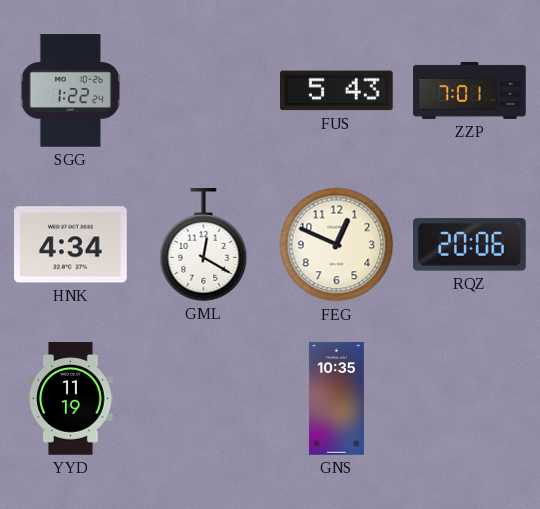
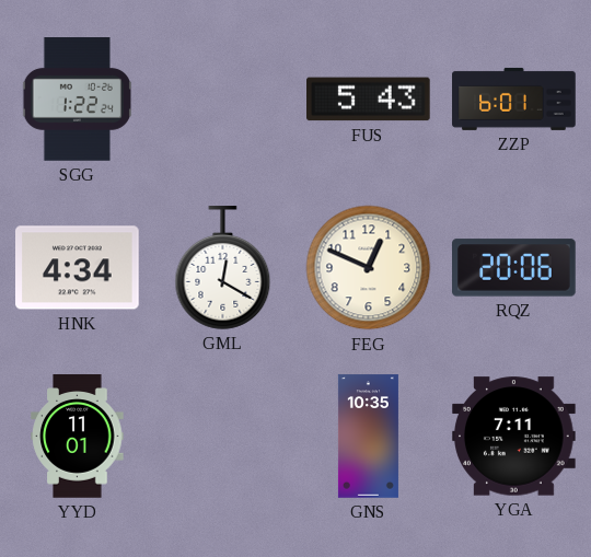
ZZP: 7:01 -> 6:01 (514, 98)
YYD: 11:19 -> 11:01 (78, 437)
YGA: none -> 7:11 (514, 437)
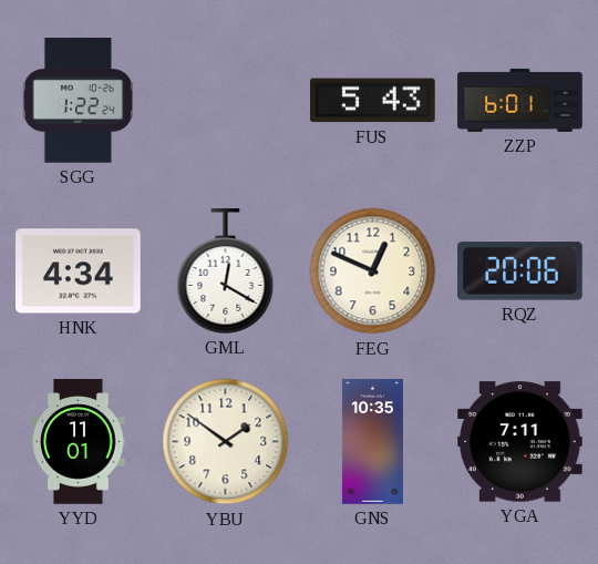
YBU: none -> 1:51 (226, 442)
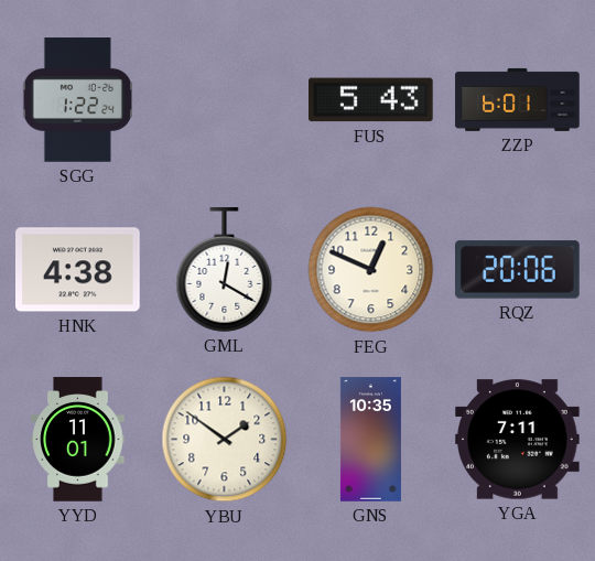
HNK: 4:34 -> 4:38 (78, 270)
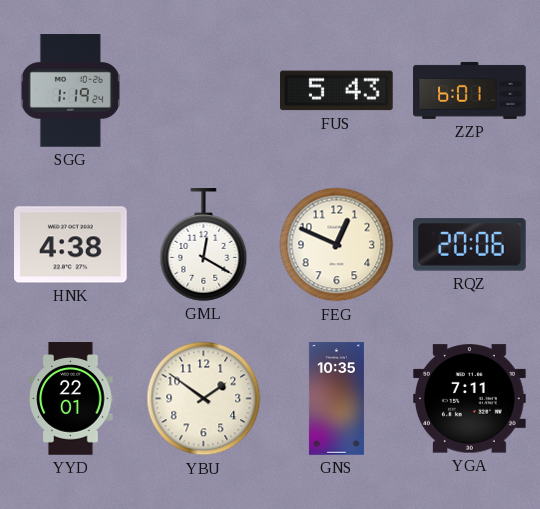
SGG: 1:22 -> 1:19 (70, 91)
YYD: 11:01 -> 22:01 (71, 399)
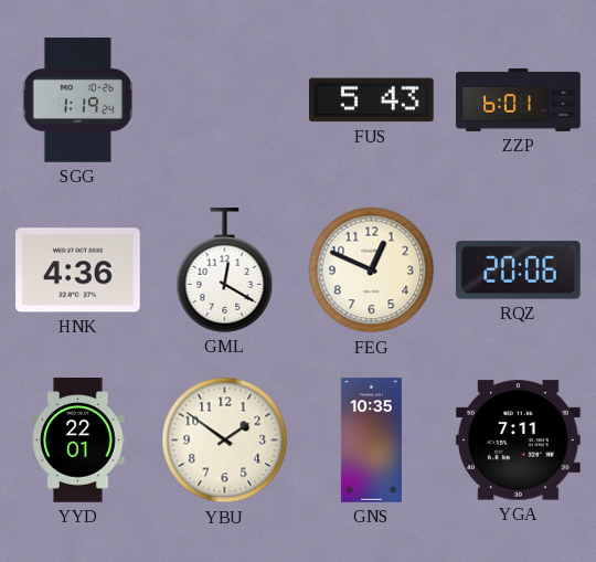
HNK: 4:38 -> 4:36 (78, 271)
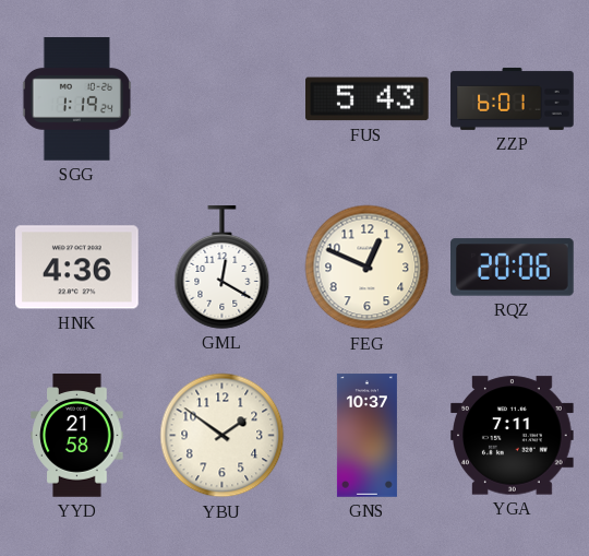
YYD: 22:01 -> 21:58 (77, 436)
GNS: 10:35 -> 10:37 (366, 436)
